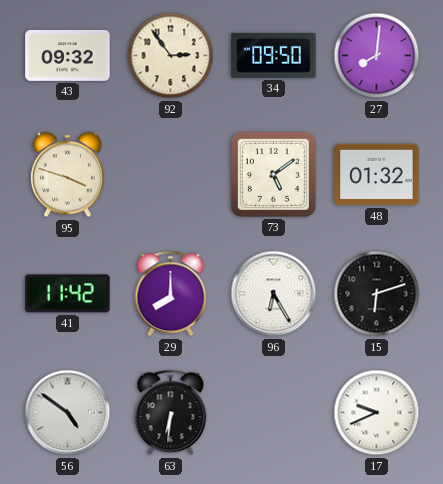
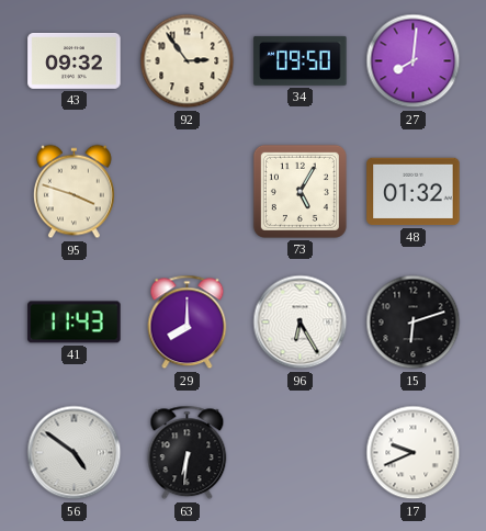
73: 5:09 -> 5:05 (299, 191)
41: 11:42 -> 11:43 (75, 323)
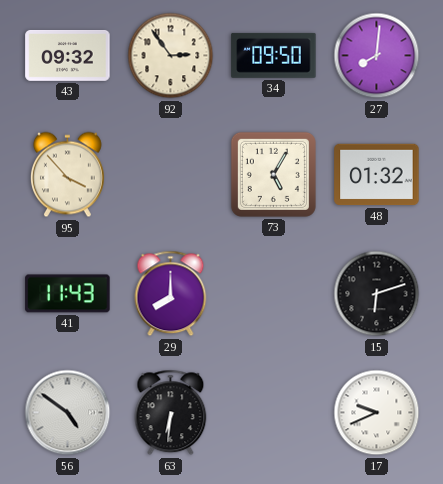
95: 3:48 -> 3:53 (68, 175)
96: 6:25 -> none (301, 323)
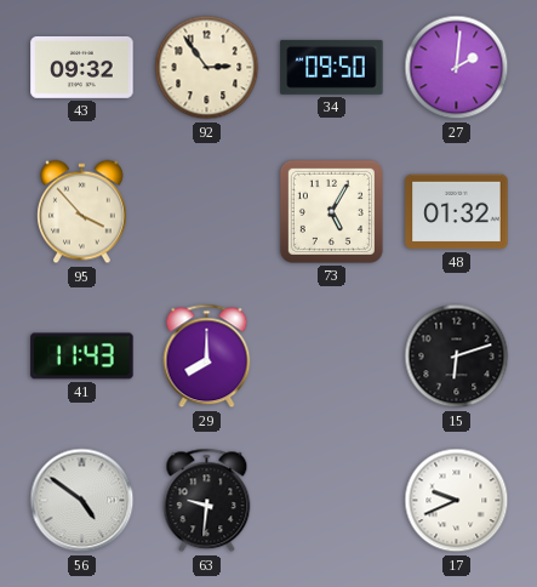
27: 8:01 -> 2:01 (457, 68)
63: 6:31 -> 9:31 (207, 501)
